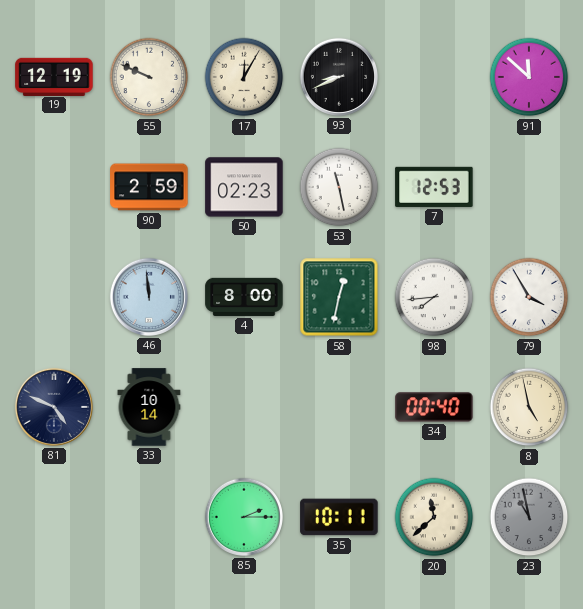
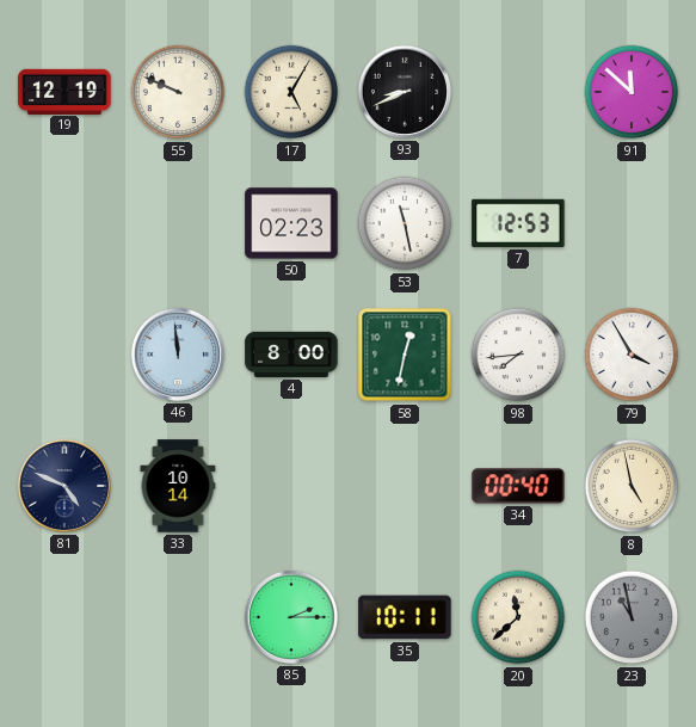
17: 12:05 -> 5:05 (291, 92)
90: 2:59 -> none (149, 187)
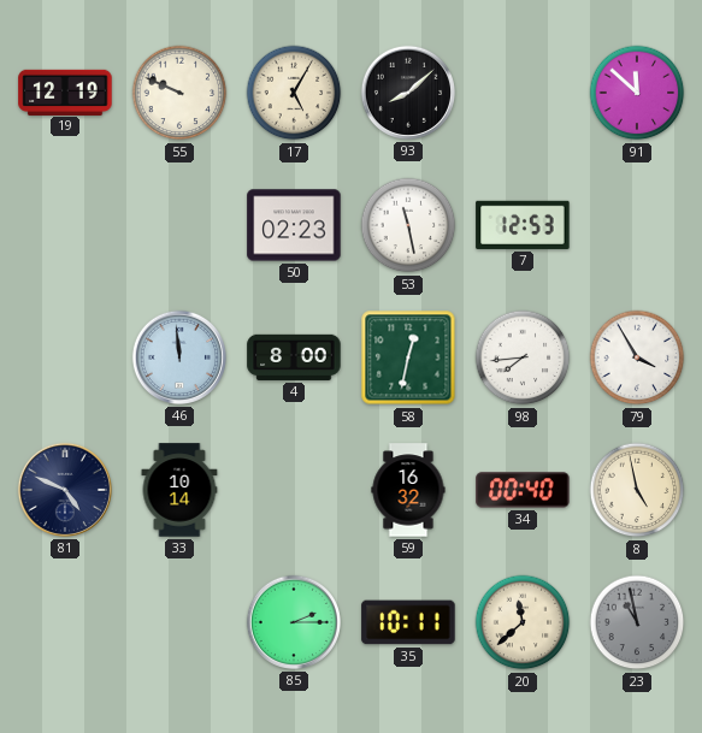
93: 8:41 -> 8:08 (407, 93)
59: none -> 16:32 (408, 490)
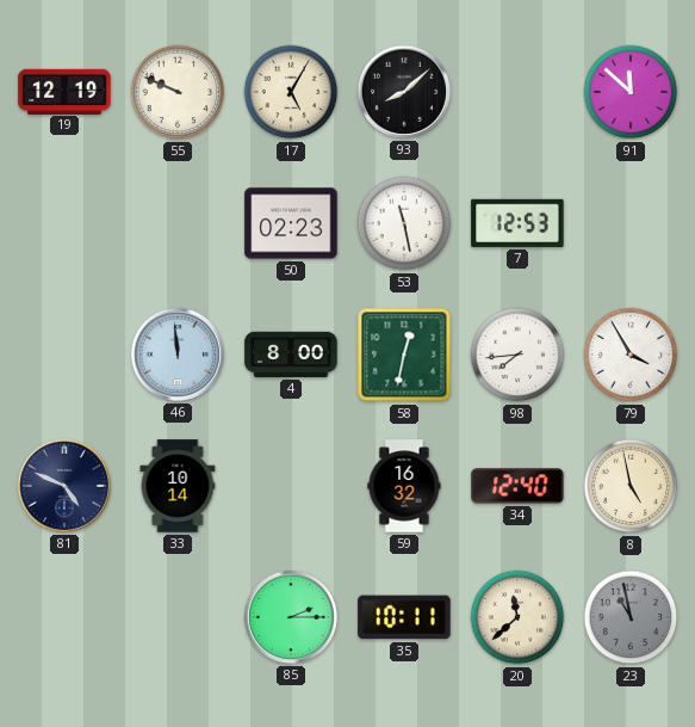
34: 00:40 -> 12:40 (517, 486)
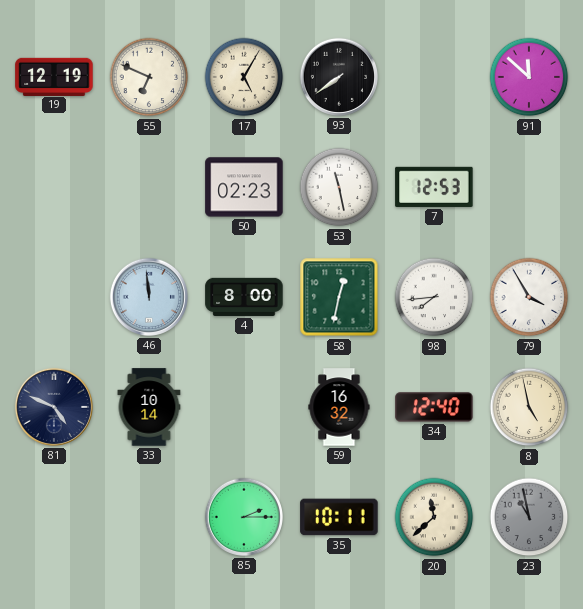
55: 9:49 -> 6:49 (149, 77)
93: 8:08 -> 7:39 (338, 77)
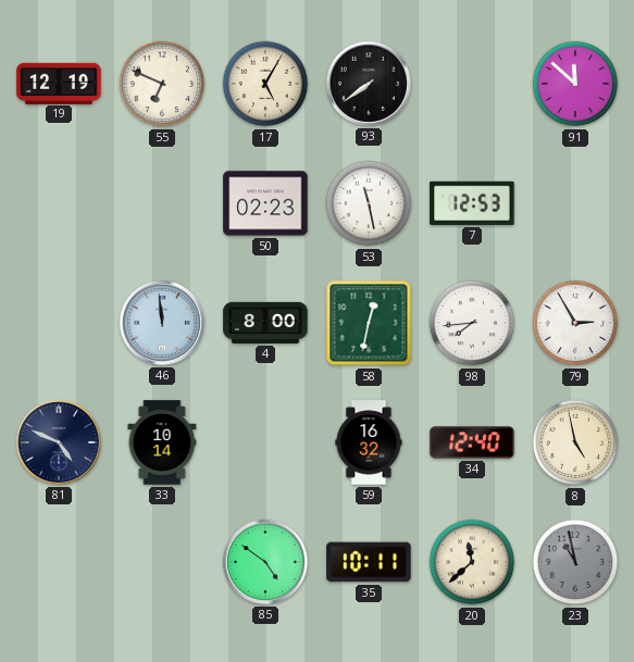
79: 3:55 -> 2:55 (575, 323)
85: 2:15 -> 4:51 (264, 562)
